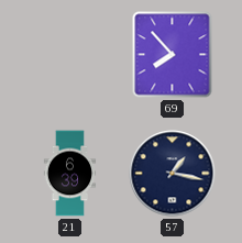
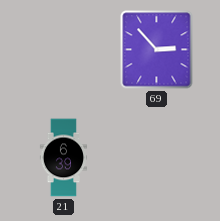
69: 7:53 -> 2:53 (157, 50)
57: 1:17 -> none (173, 174)
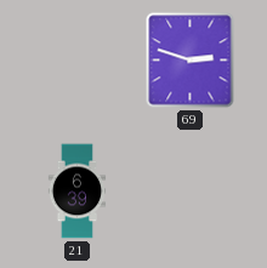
69: 2:53 -> 2:48 (191, 61)
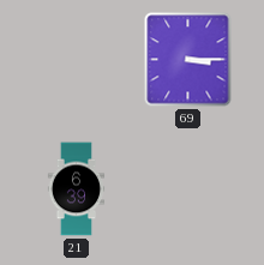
69: 2:48 -> 3:15 (188, 60)
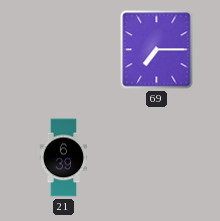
69: 3:15 -> 7:15 (157, 50)
